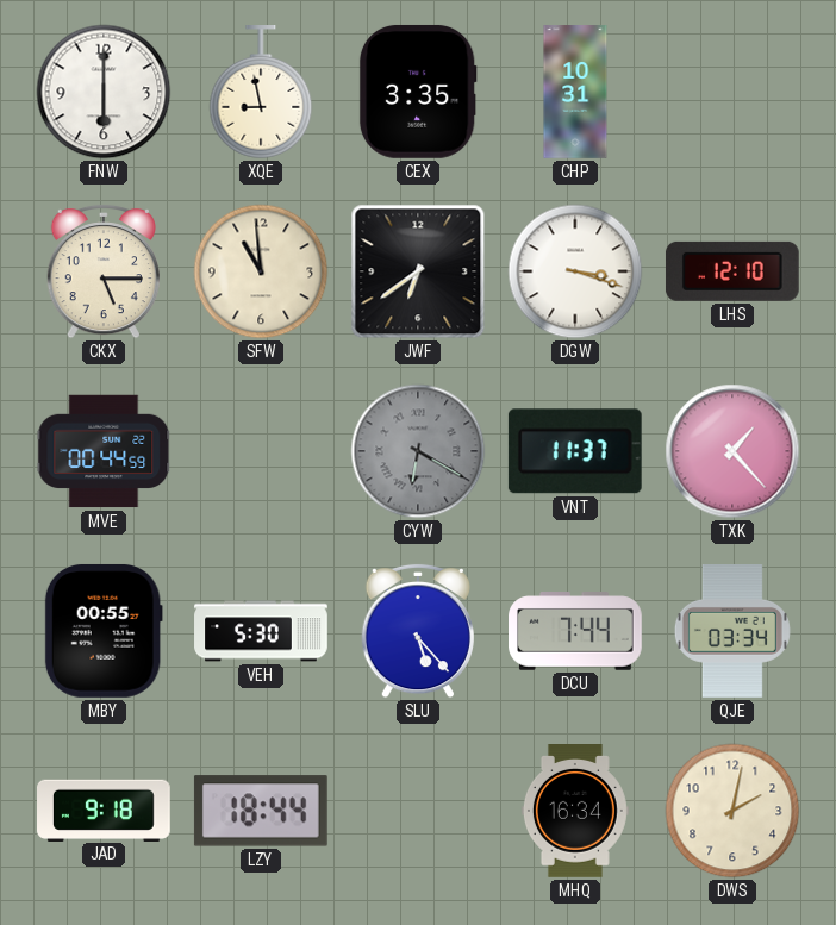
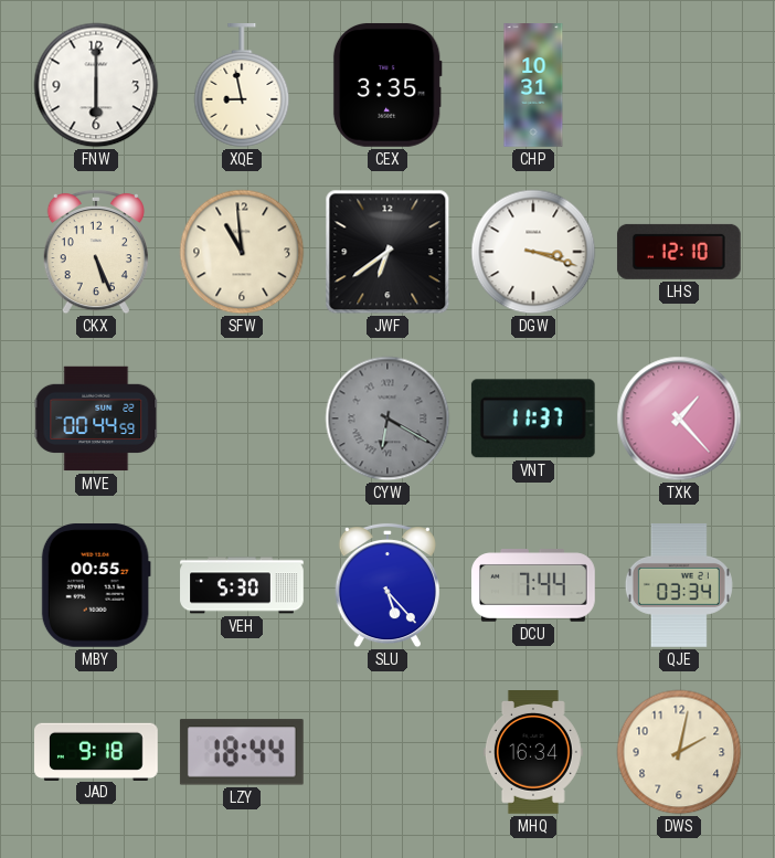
CKX: 5:15 -> 5:26 (96, 252)
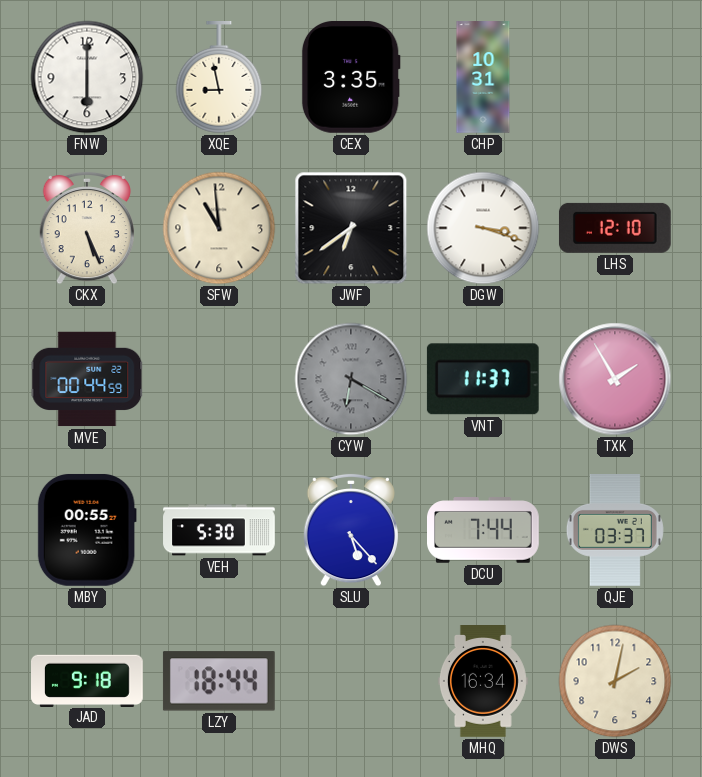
TXK: 1:23 -> 1:55 (615, 379)
QJE: 03:34 -> 03:37 (615, 531)
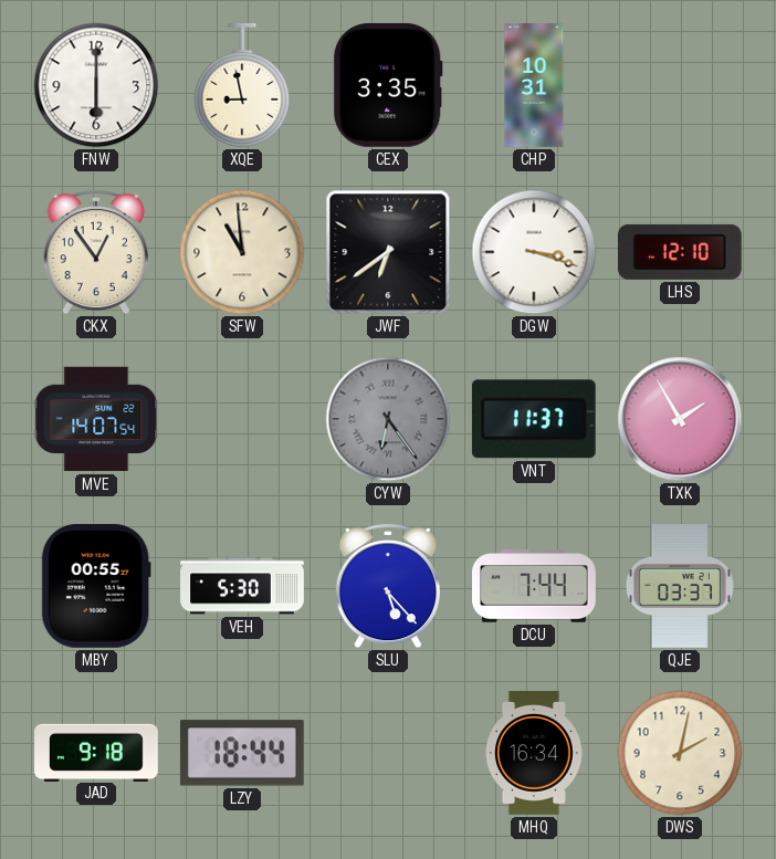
CKX: 5:26 -> 12:54 (96, 252)
MVE: 00:44 -> 14:07 (96, 419)
CYW: 6:20 -> 6:24 (388, 419)
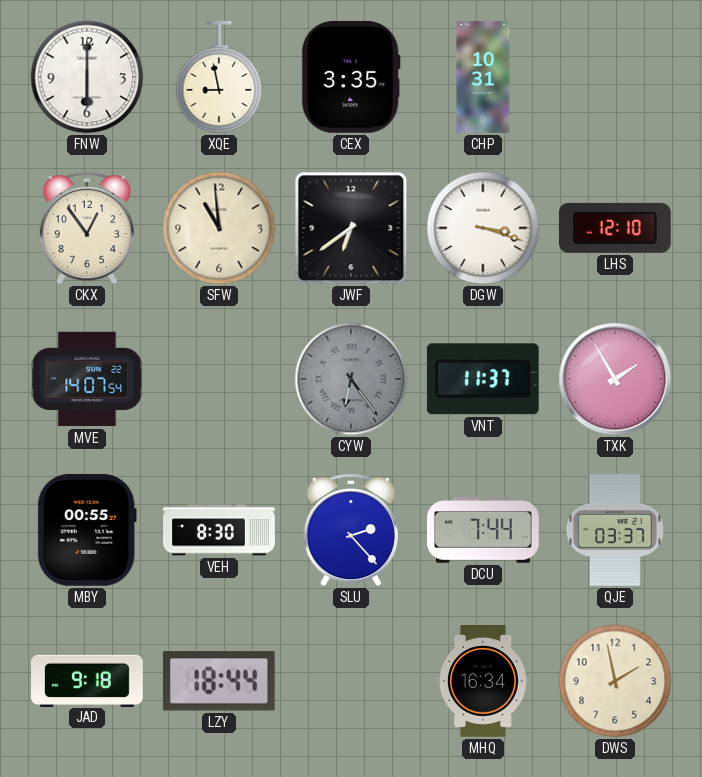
VEH: 5:30 -> 8:30 (219, 530)
SLU: 5:23 -> 2:23 (351, 530)
DWS: 2:02 -> 1:58 (615, 681)
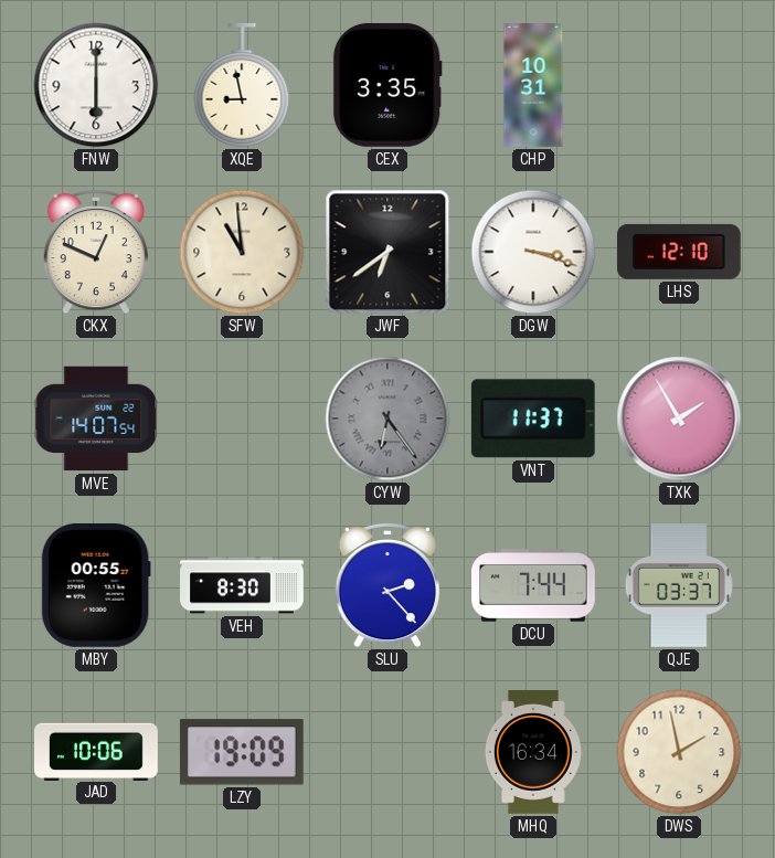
CKX: 12:54 -> 12:49 (96, 252)
JAD: 9:18 -> 10:06 (97, 751)
LZY: 18:44 -> 19:09 (242, 752)
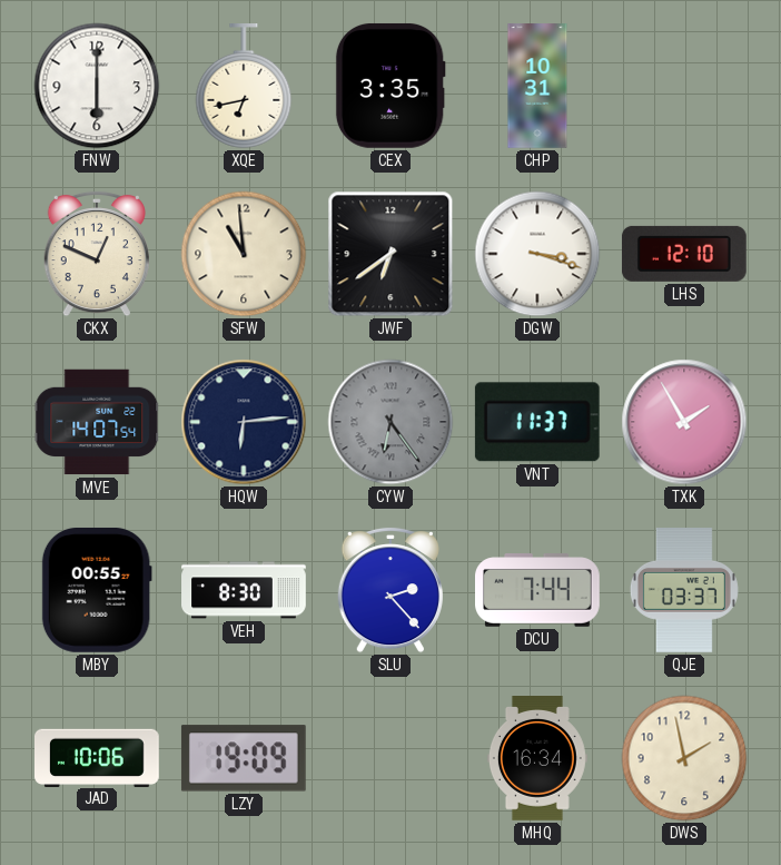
XQE: 8:58 -> 6:43 (244, 87)
HQW: none -> 6:14 (244, 422)
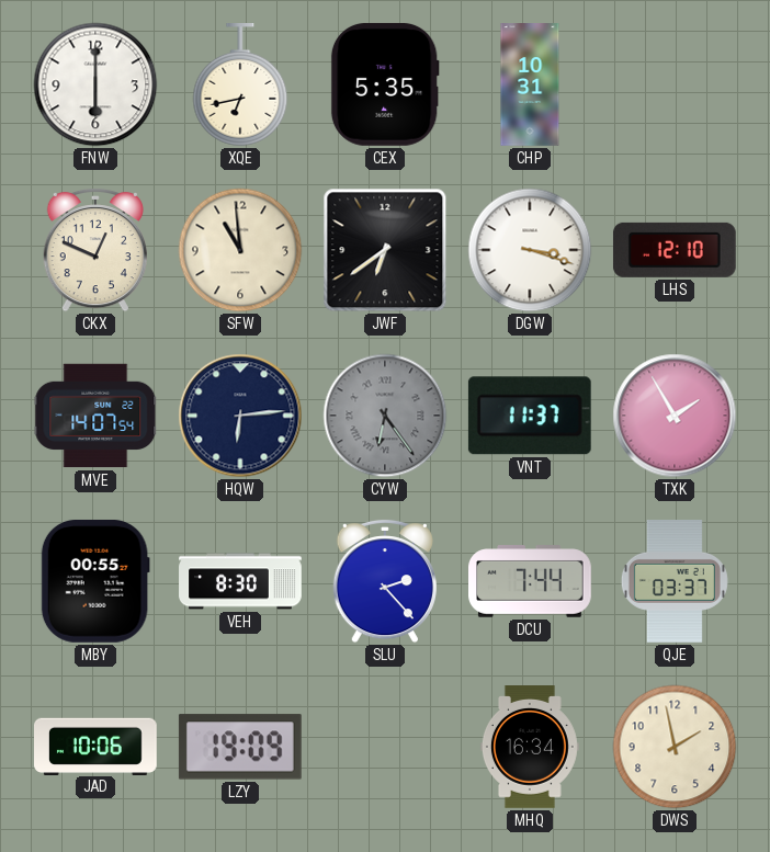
CEX: 3:35 -> 5:35 (385, 84)
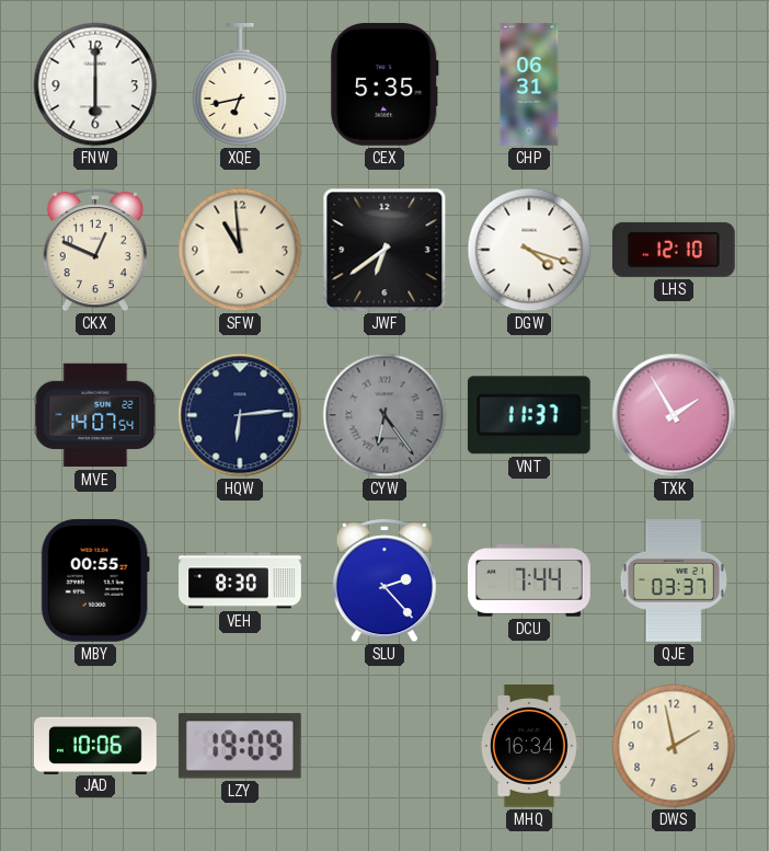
CHP: 10:31 -> 06:31 (529, 84)
DGW: 3:18 -> 4:18 (529, 250)
